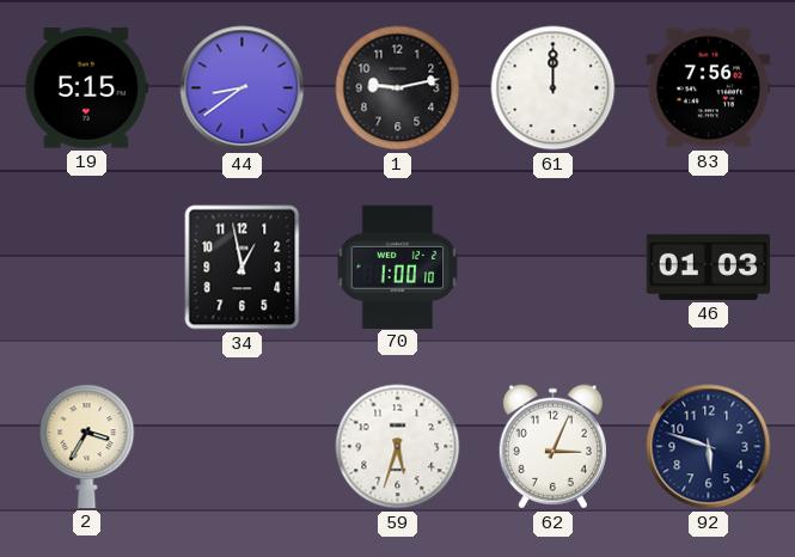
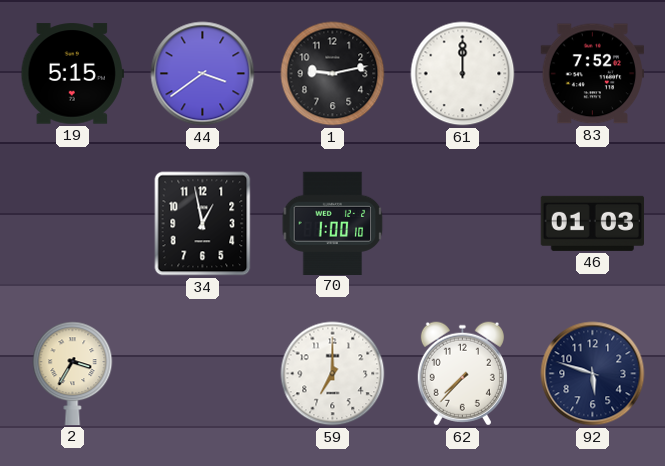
44: 8:39 -> 3:39 (203, 74)
83: 7:56 -> 7:52 (593, 74)
59: 5:33 -> 7:00 (333, 374)
62: 3:04 -> 7:37 (462, 374)
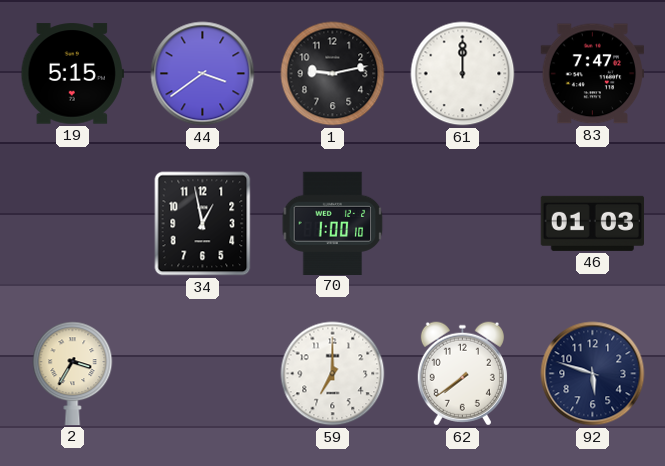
83: 7:52 -> 7:47 (593, 74)
62: 7:37 -> 7:39 (462, 374)
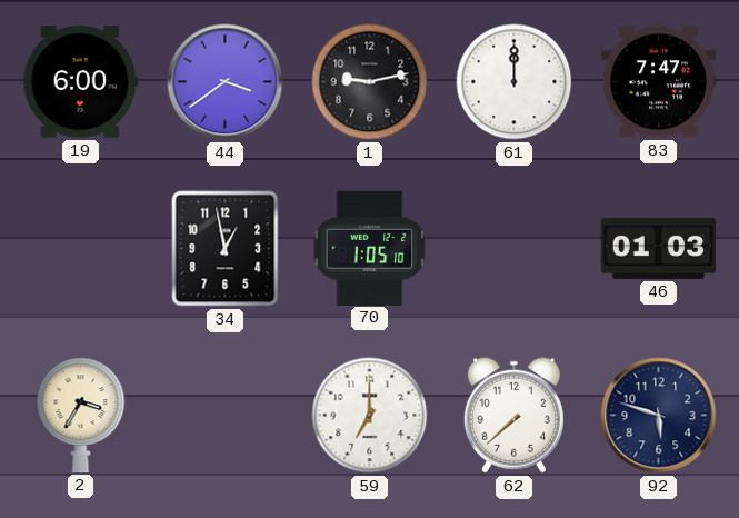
19: 5:15 -> 6:00 (80, 82)
70: 1:00 -> 1:05 (370, 248)
62: 7:39 -> 7:38 (513, 416)
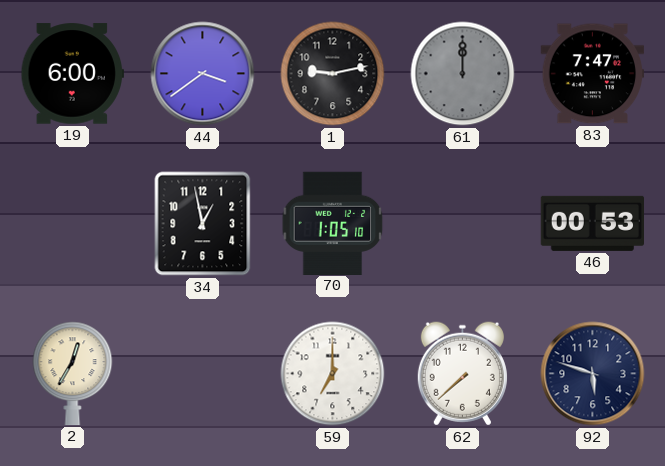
61 dial: white -> grey (463, 74)
46: 01:03 -> 00:53 (592, 223)
2: 3:35 -> 12:35 (73, 373)
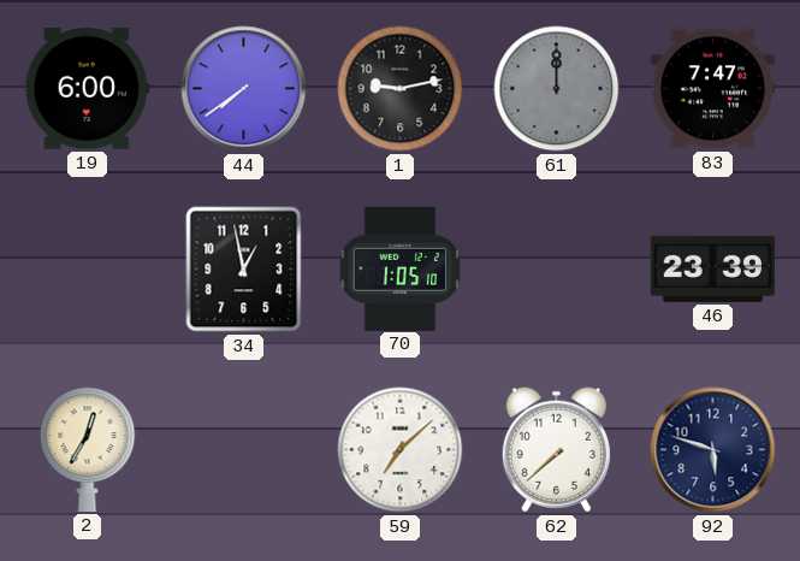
44: 3:39 -> 7:39 (244, 89)
46: 00:53 -> 23:39 (712, 268)
59: 7:00 -> 7:08 (401, 450)
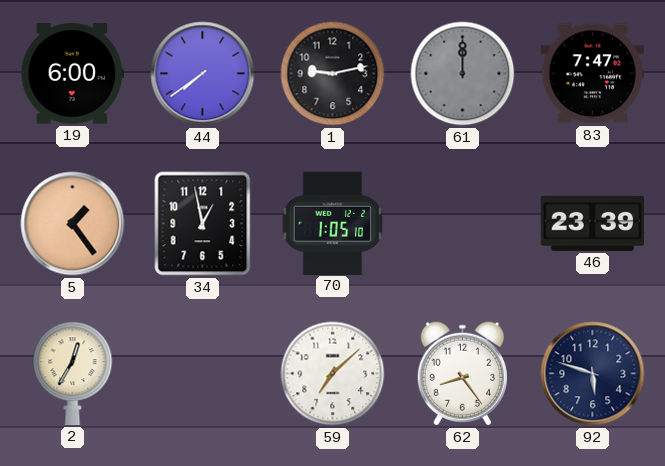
5: none -> 1:24 (73, 224)
62: 7:38 -> 8:24 (462, 374)
